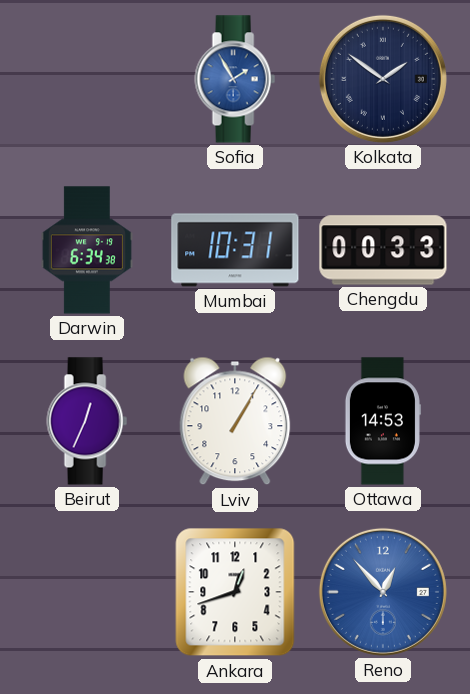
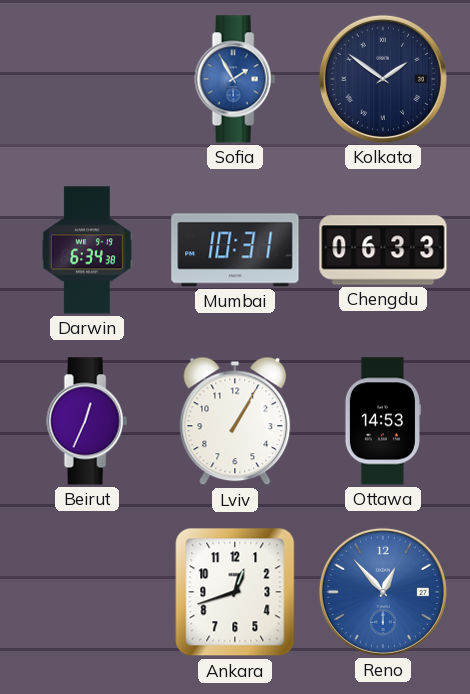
Chengdu: 00:33 -> 06:33 (383, 250)
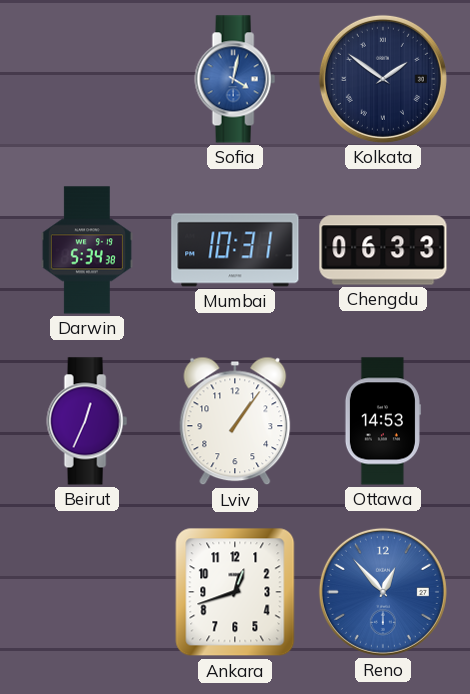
Sofia: 1:55 -> 4:02 (235, 79)
Darwin: 6:34 -> 5:34 (87, 250)
Lviv: 1:05 -> 1:06 (235, 421)
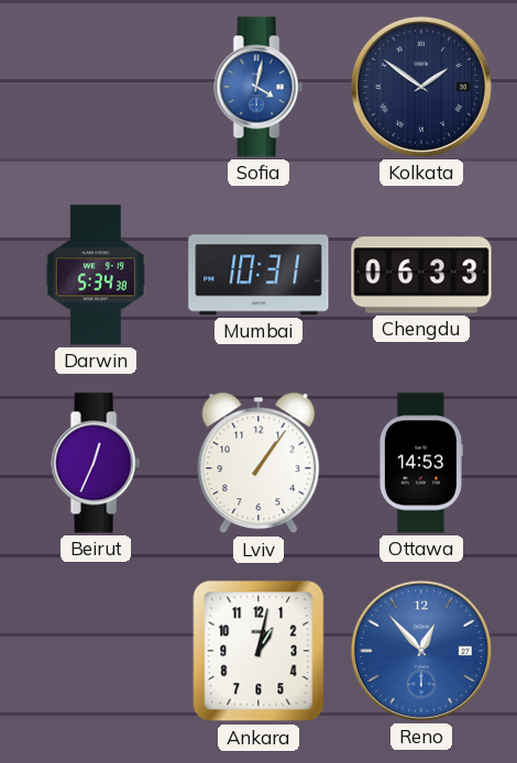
Ankara: 12:42 -> 1:02 (258, 651)
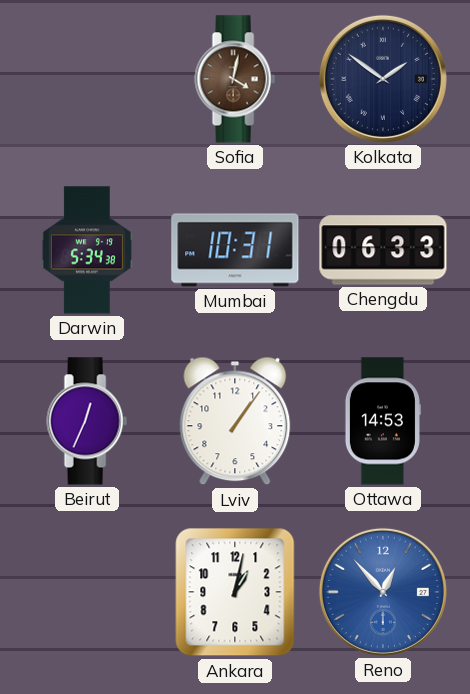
Sofia dial: blue -> brown (235, 79)
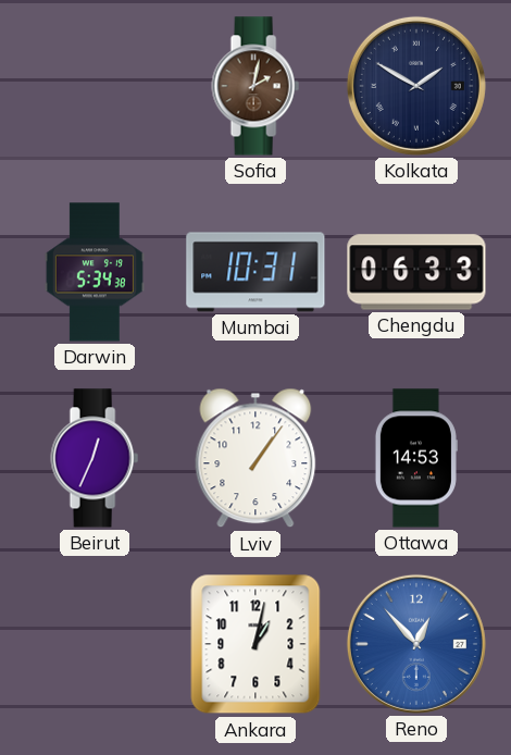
Sofia: 4:02 -> 2:02 (255, 86)
Kolkata: 1:51 -> 1:50 (416, 86)
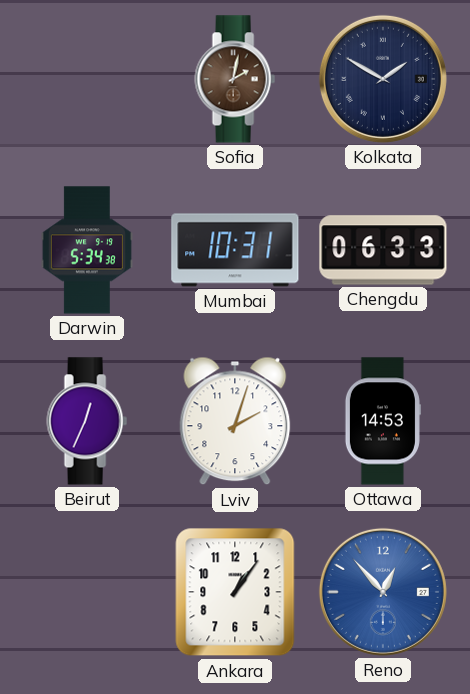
Lviv: 1:06 -> 2:03 (235, 421)
Ankara: 1:02 -> 1:06 (235, 592)
